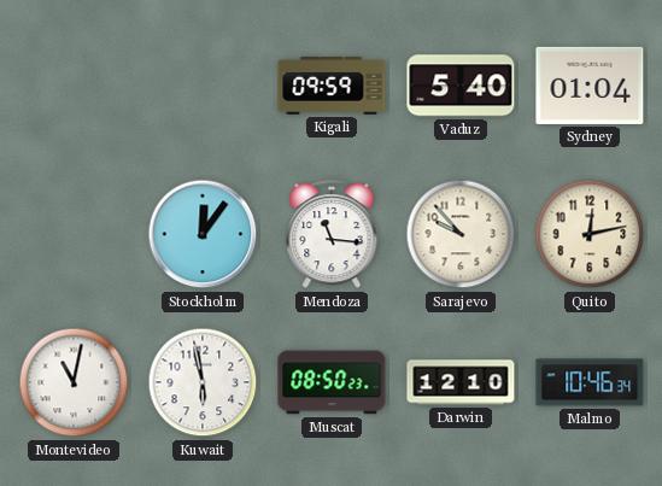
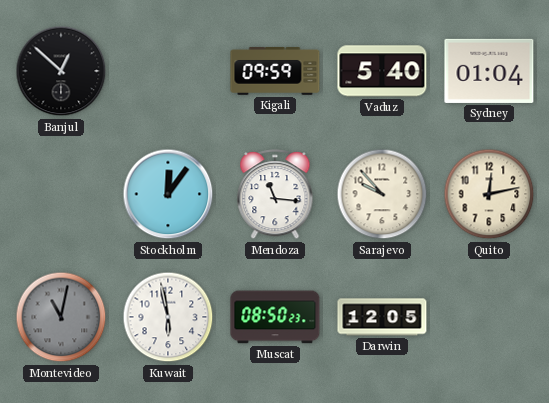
Banjul: none -> 12:52 (61, 71)
Montevideo dial: white -> grey (61, 317)
Darwin: 12:10 -> 12:05 (382, 317)
Malmo: 10:46 -> none (590, 382)
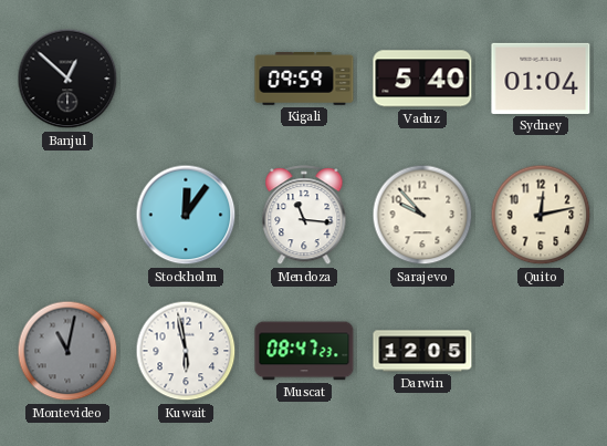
Muscat: 08:50 -> 08:47 (304, 351)
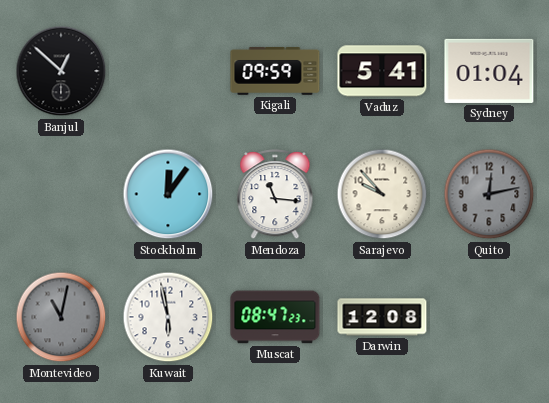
Vaduz: 5:40 -> 5:41 (382, 71)
Quito dial: cream -> grey (489, 194)
Darwin: 12:05 -> 12:08 (382, 317)
